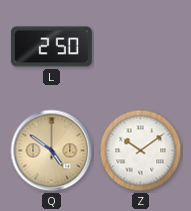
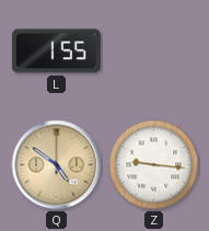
L: 2:50 -> 1:55 (56, 51)
Z: 10:09 -> 9:16 (154, 165)
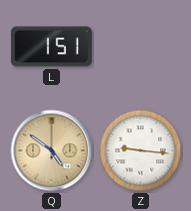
L: 1:55 -> 1:51 (51, 47)
